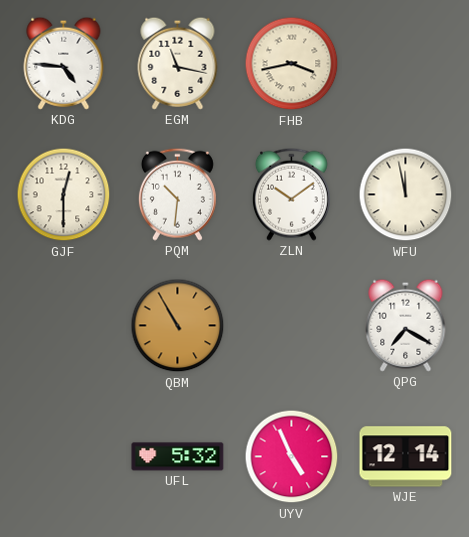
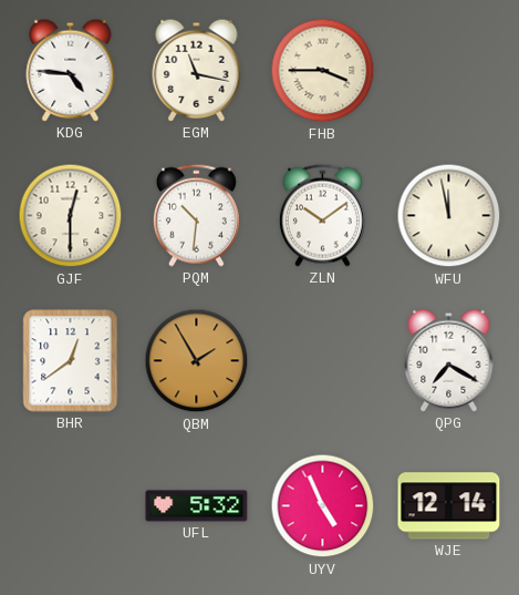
FHB: 3:43 -> 3:45 (323, 71)
BHR: none -> 12:39 (71, 361)
QBM: 10:55 -> 1:55 (197, 361)
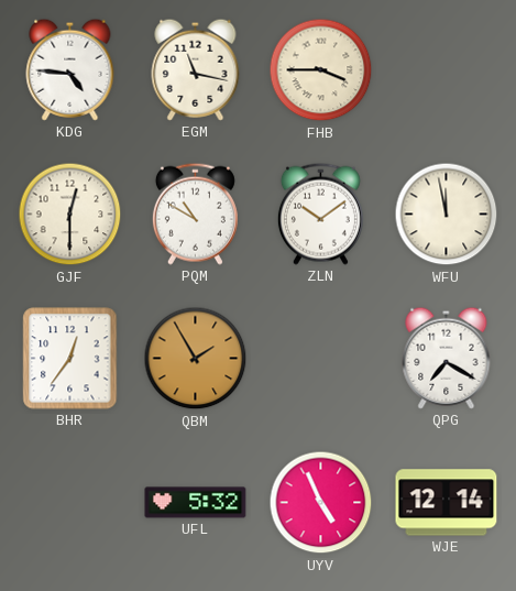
PQM: 10:31 -> 10:50 (195, 214)
BHR: 12:39 -> 12:36 (70, 359)
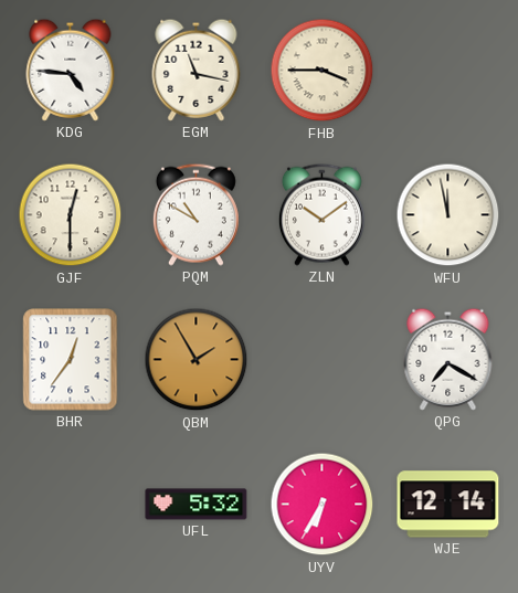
UYV: 4:56 -> 6:35 (323, 505)
